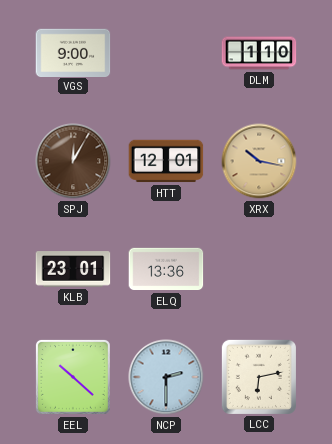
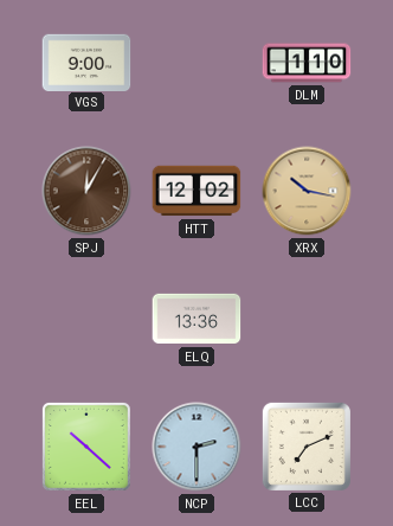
HTT: 12:01 -> 12:02 (196, 191)
KLB: 23:01 -> none (73, 269)
LCC: 6:13 -> 7:11 (307, 447)
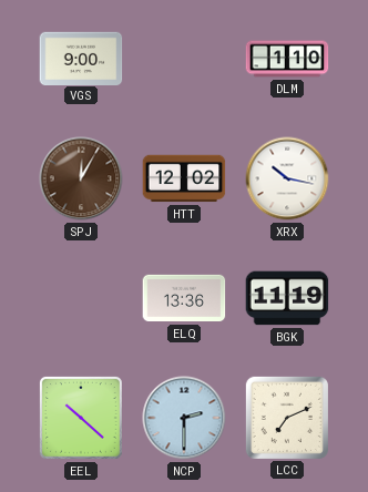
XRX dial: champagne -> white (287, 178)
BGK: none -> 11:19 (287, 298)
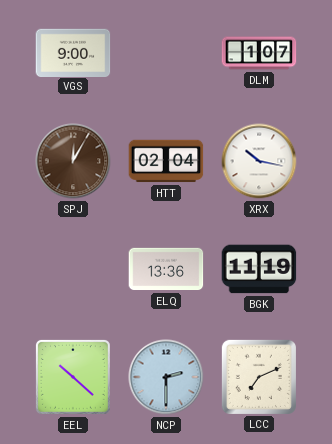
DLM: 1:10 -> 1:07 (259, 53)
HTT: 12:02 -> 02:04 (166, 161)
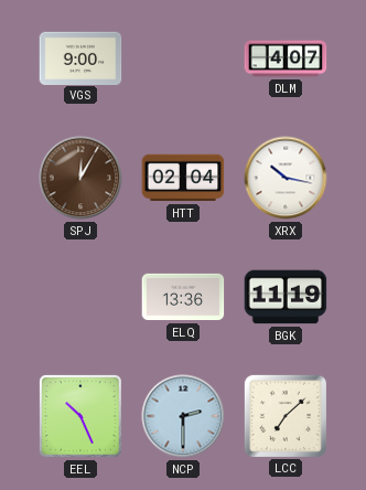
DLM: 1:07 -> 4:07 (286, 58)
EEL: 10:22 -> 10:26 (80, 416)
LCC: 7:11 -> 7:08 (286, 416)
